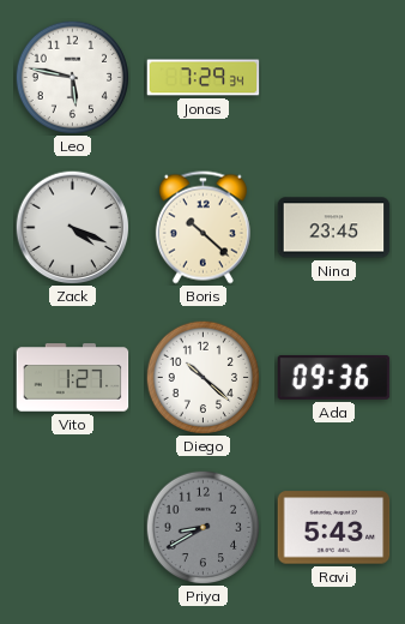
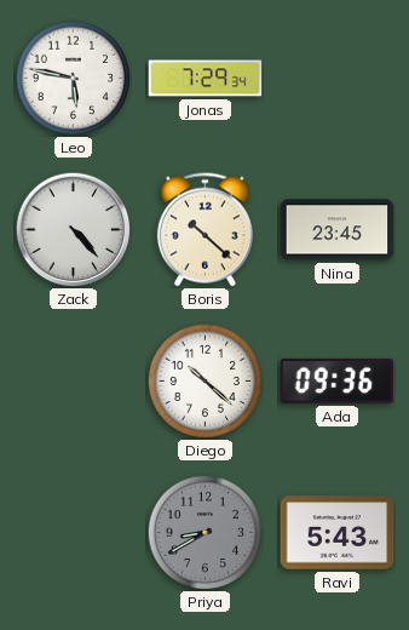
Zack: 4:19 -> 4:23 (73, 229)
Vito: 1:27 -> none (73, 378)
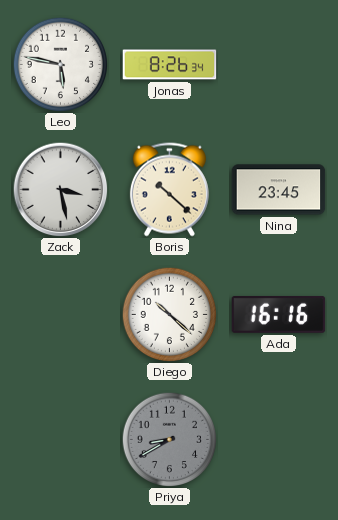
Jonas: 7:29 -> 8:26 (170, 65)
Zack: 4:23 -> 3:28 (60, 189)
Ada: 09:36 -> 16:16 (279, 314)
Ravi: 5:43 -> none (338, 533)
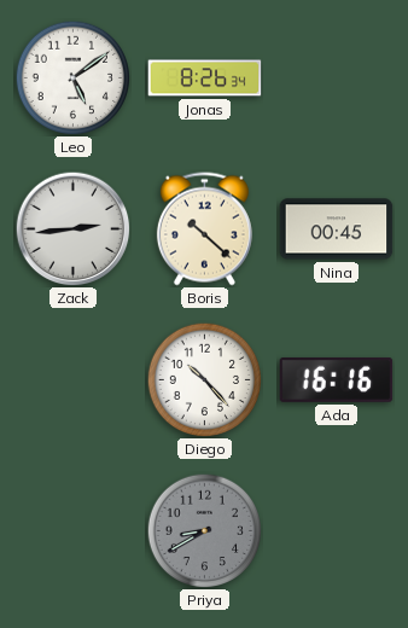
Leo: 5:47 -> 5:09 (72, 77)
Zack: 3:28 -> 2:44 (72, 228)
Nina: 23:45 -> 00:45 (337, 229)
Diego: 10:22 -> 10:23 (204, 379)
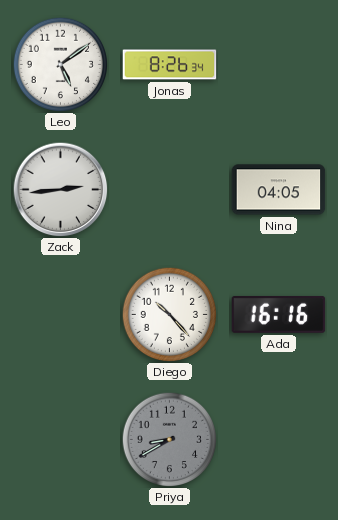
Boris: 10:22 -> none (204, 229)
Nina: 00:45 -> 04:05 (279, 190)
